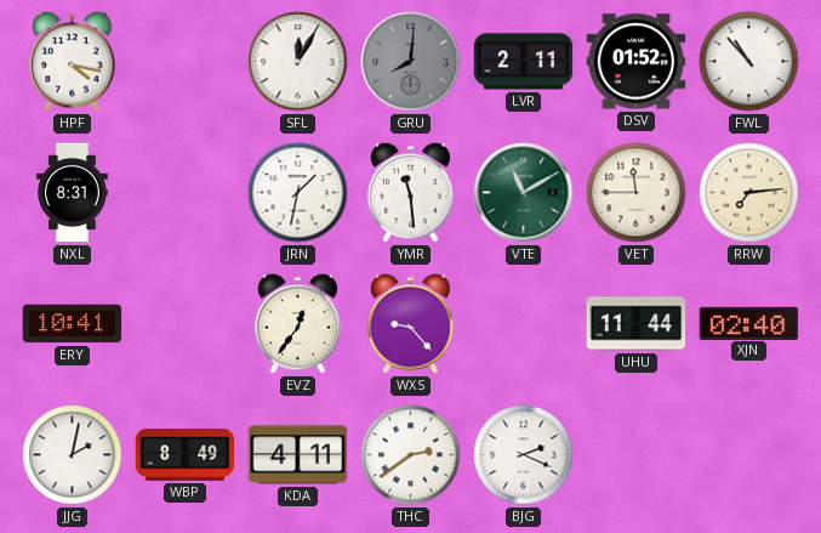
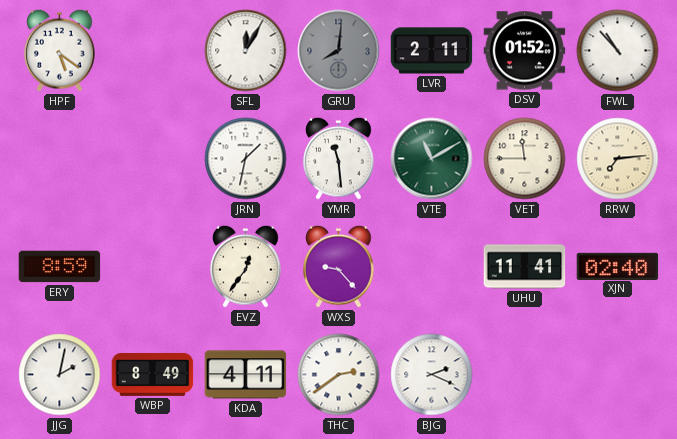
HPF: 4:17 -> 5:21 (60, 50)
NXL: 8:31 -> none (73, 193)
ERY: 10:41 -> 8:59 (60, 267)
UHU: 11:44 -> 11:41 (525, 267)
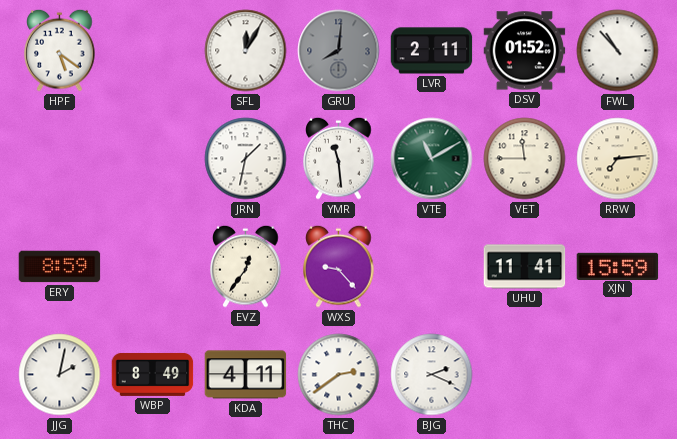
XJN: 02:40 -> 15:59 (618, 266)
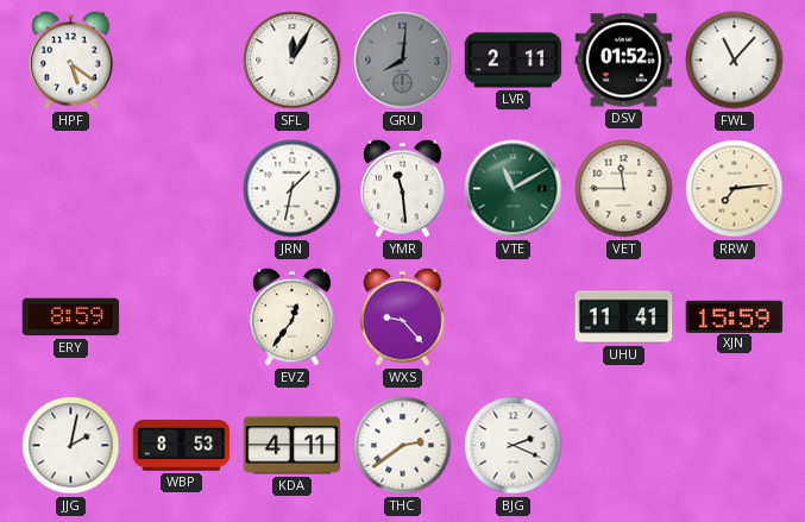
FWL: 10:53 -> 11:07 (735, 61)
WBP: 8:49 -> 8:53 (182, 445)
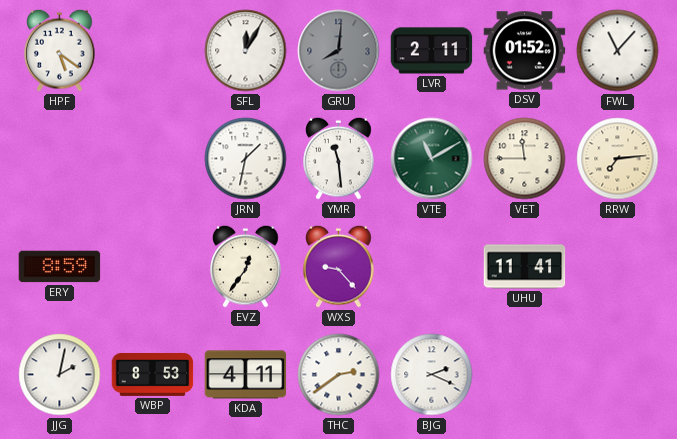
XJN: 15:59 -> none (735, 316)
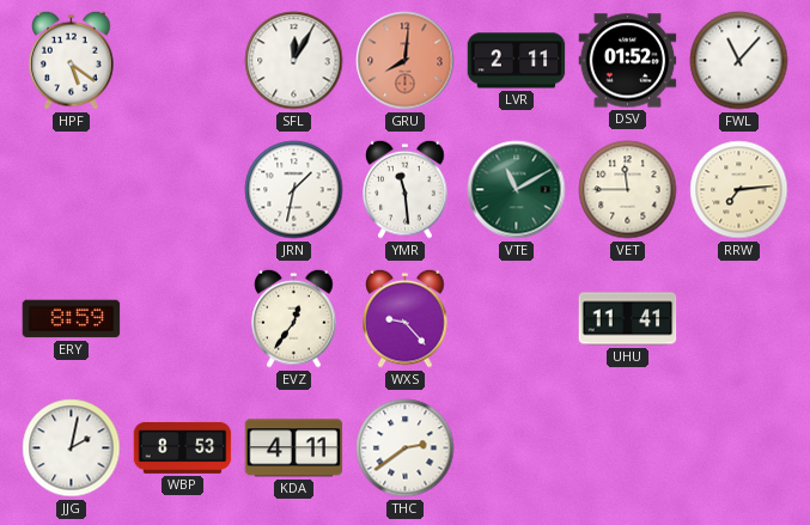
GRU dial: grey -> salmon (406, 61)
BJG: 2:19 -> none (432, 375)
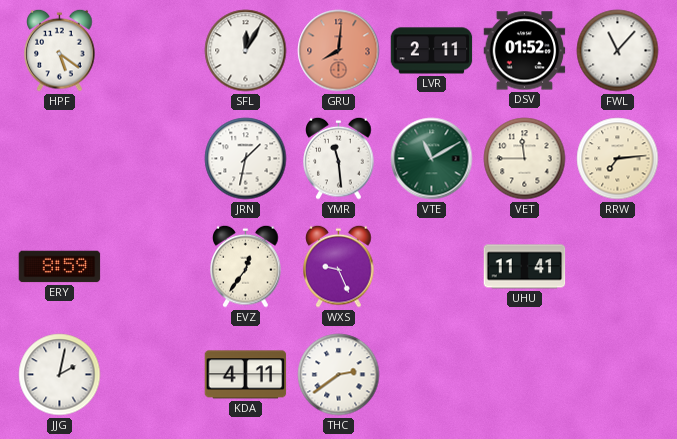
WXS: 9:23 -> 9:26 (339, 266)
WBP: 8:53 -> none (183, 447)
